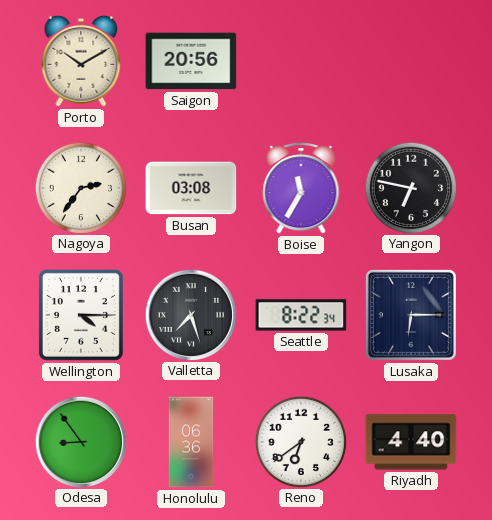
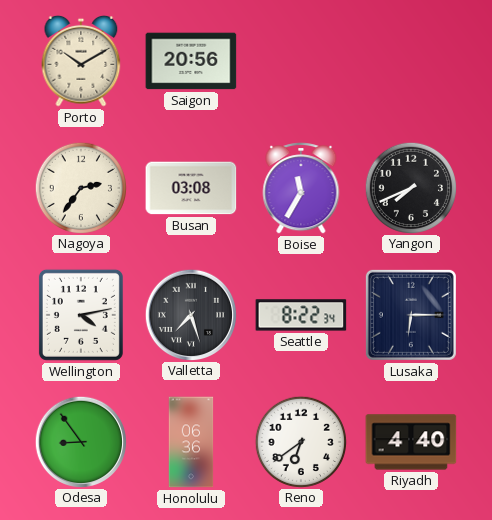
Yangon: 6:47 -> 7:41 (410, 187)
Wellington: 4:15 -> 4:13 (81, 315)
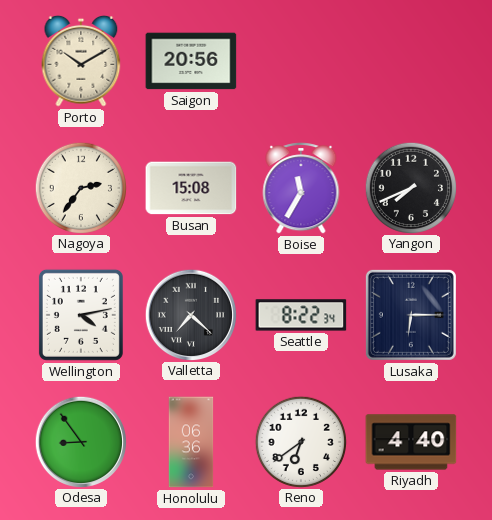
Busan: 03:08 -> 15:08 (191, 188)
Valletta: 7:27 -> 7:22 (190, 314)
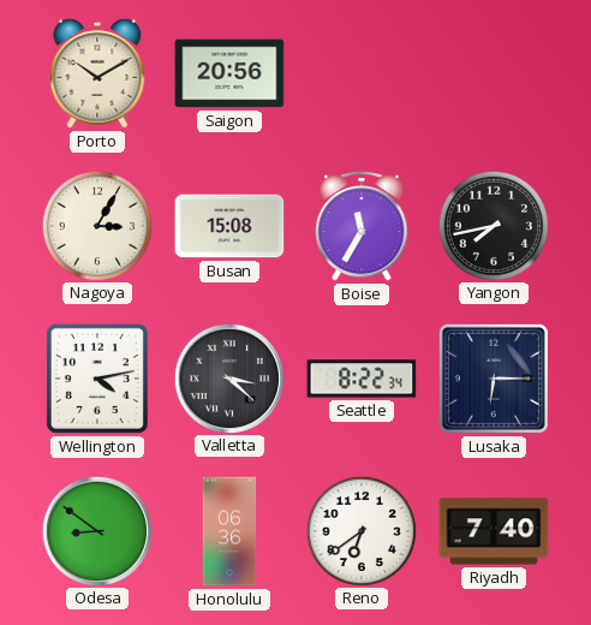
Nagoya: 2:36 -> 3:05 (96, 225)
Yangon: 7:41 -> 7:43 (492, 225)
Valletta: 7:22 -> 3:22 (228, 377)
Odesa: 8:54 -> 8:51 (96, 530)
Riyadh: 4:40 -> 7:40 (494, 531)
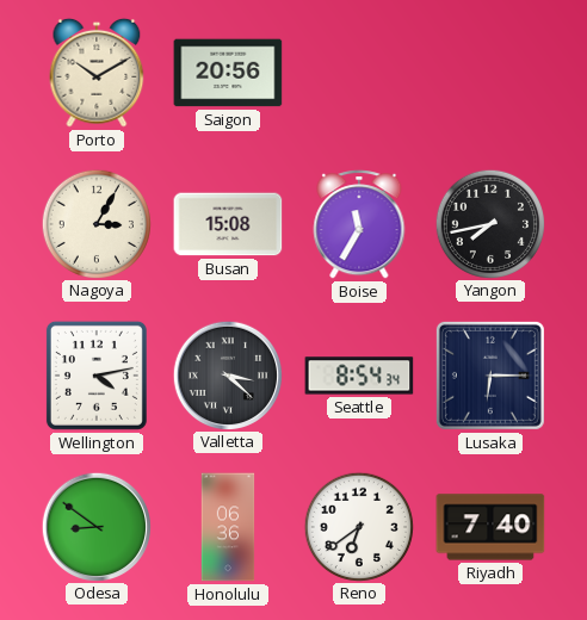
Seattle: 8:22 -> 8:54 (359, 376)
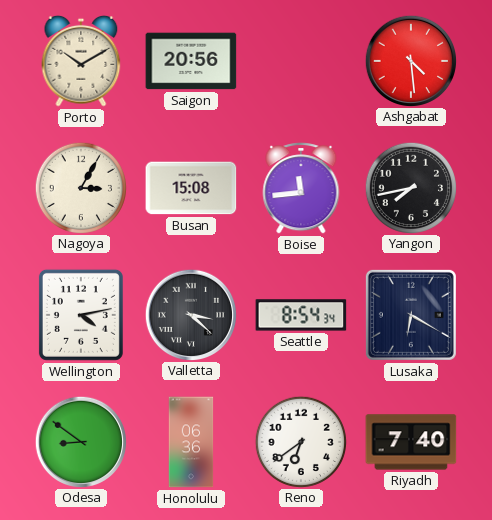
Ashgabat: none -> 4:29 (410, 60)
Boise: 11:35 -> 11:44 (301, 188)
Lusaka: 6:15 -> 6:20 (411, 315)
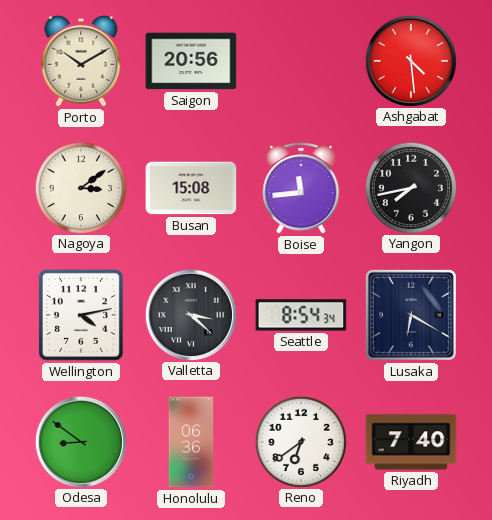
Nagoya: 3:05 -> 3:09 (80, 187)
